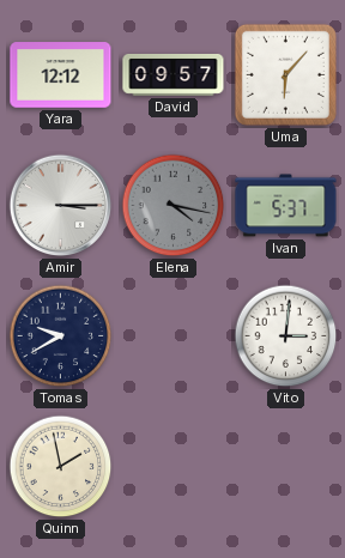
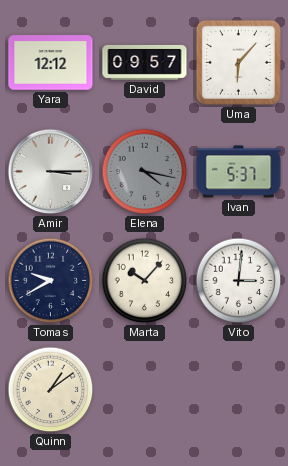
Marta: none -> 10:07 (145, 281)
Quinn: 1:58 -> 1:09 (51, 390)
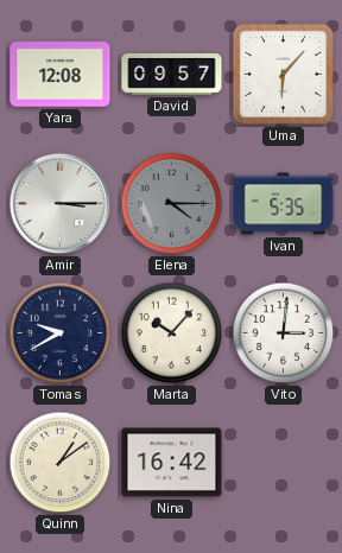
Yara: 12:12 -> 12:08 (61, 75)
Elena: 4:17 -> 4:15 (172, 204)
Ivan: 5:37 -> 5:35 (284, 204)
Nina: none -> 16:42 (172, 463)
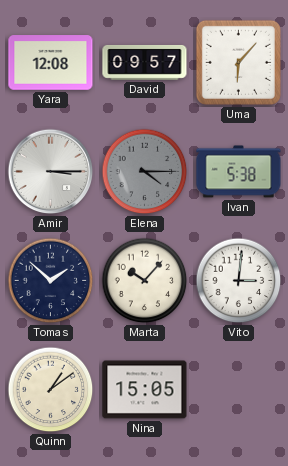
Ivan: 5:35 -> 5:38 (239, 172)
Tomas: 9:40 -> 1:52 (51, 281)
Nina: 16:42 -> 15:05 (145, 390)
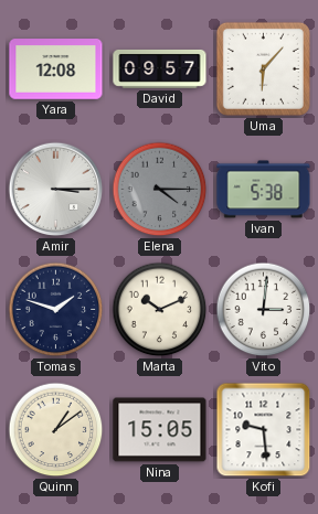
Tomas: 1:52 -> 1:48 (56, 310)
Marta: 10:07 -> 10:11 (160, 310)
Kofi: none -> 9:29 (264, 430)
